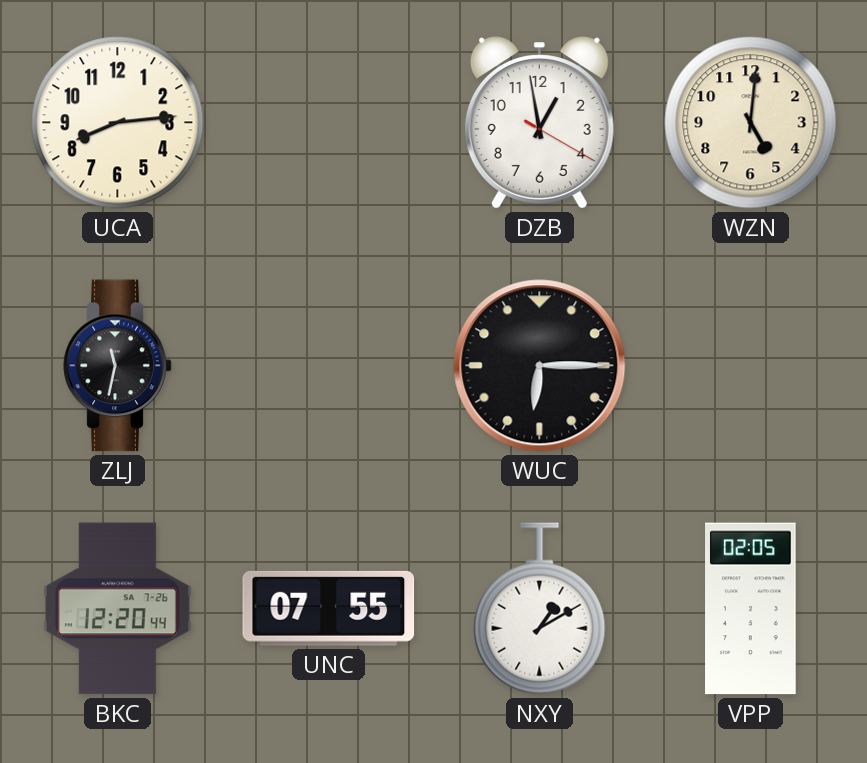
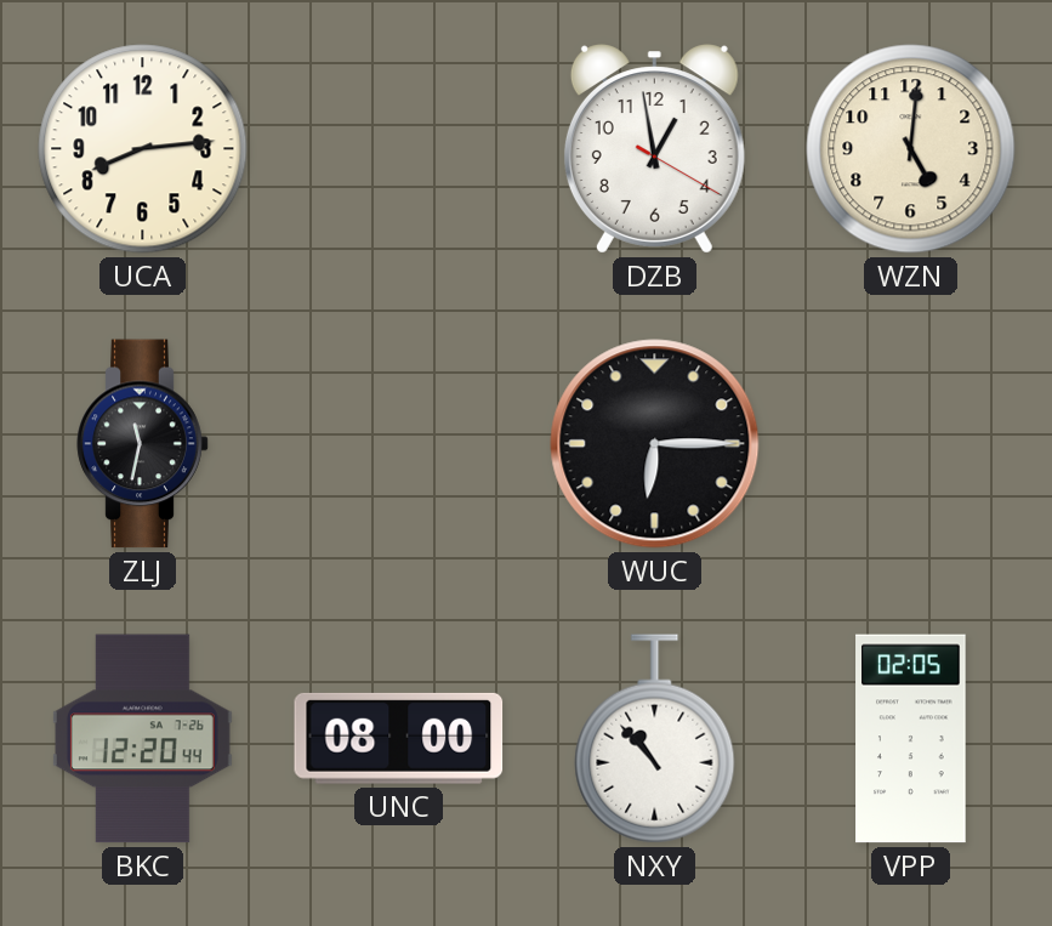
UNC: 07:55 -> 08:00 (399, 738)
NXY: 1:10 -> 10:53 (655, 739)
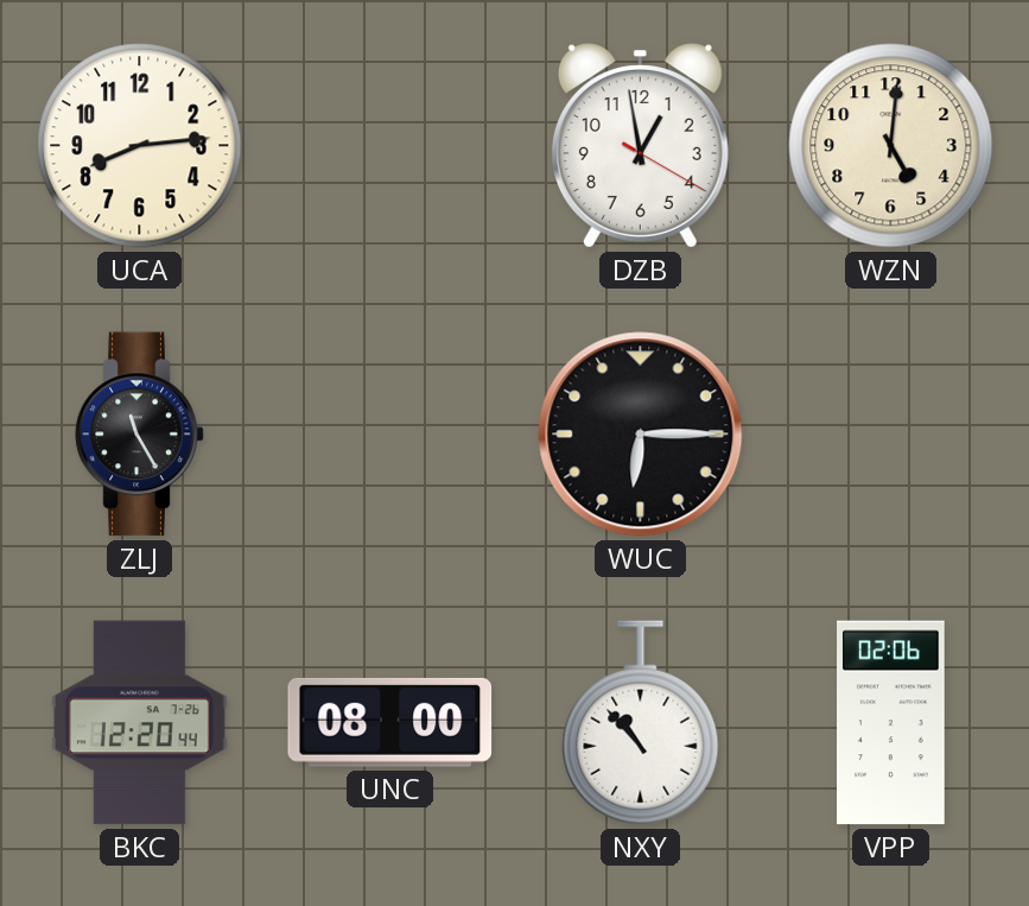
ZLJ: 11:32 -> 11:25 (140, 435)
VPP: 02:05 -> 02:06 (891, 723)
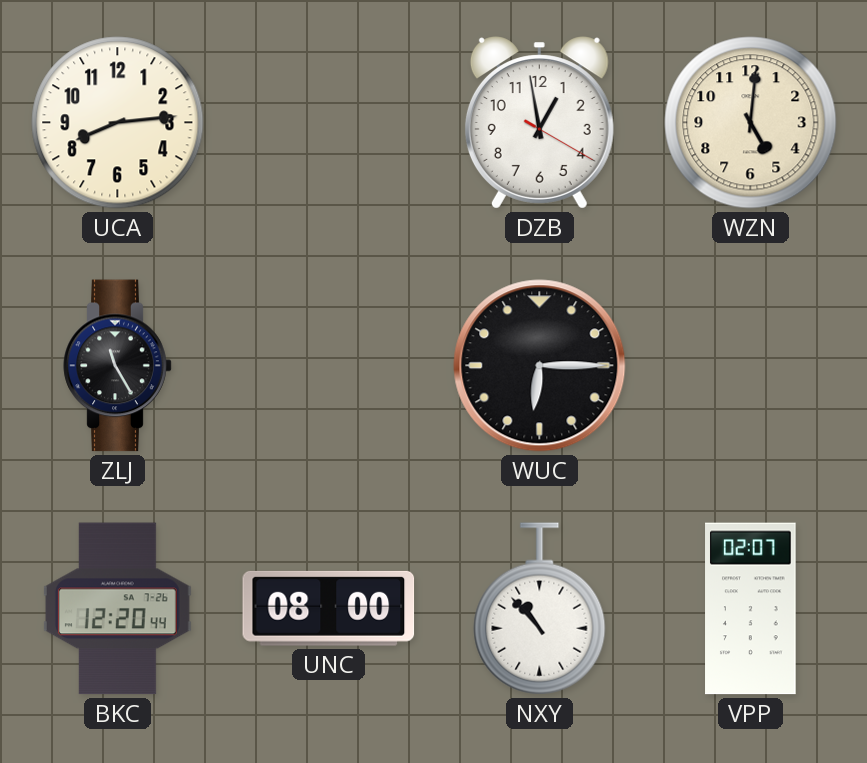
VPP: 02:06 -> 02:07 (751, 609)
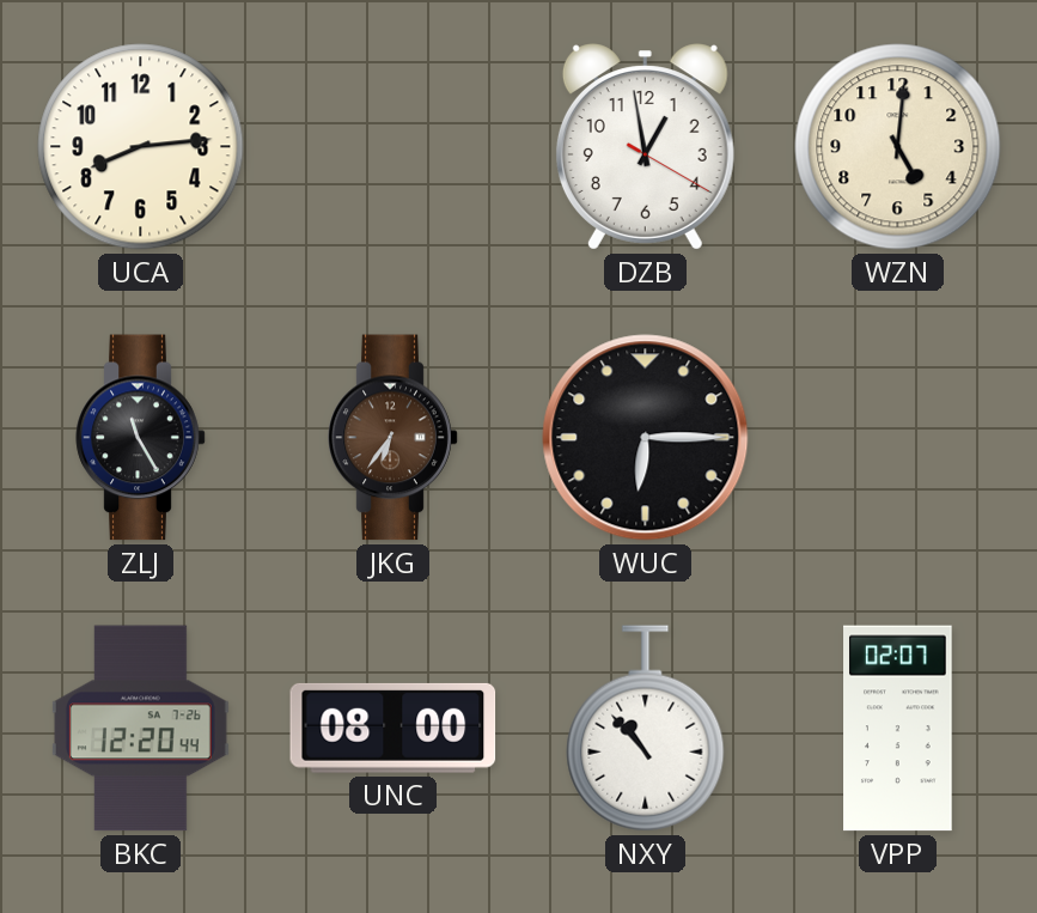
JKG: none -> 6:36 (394, 438)
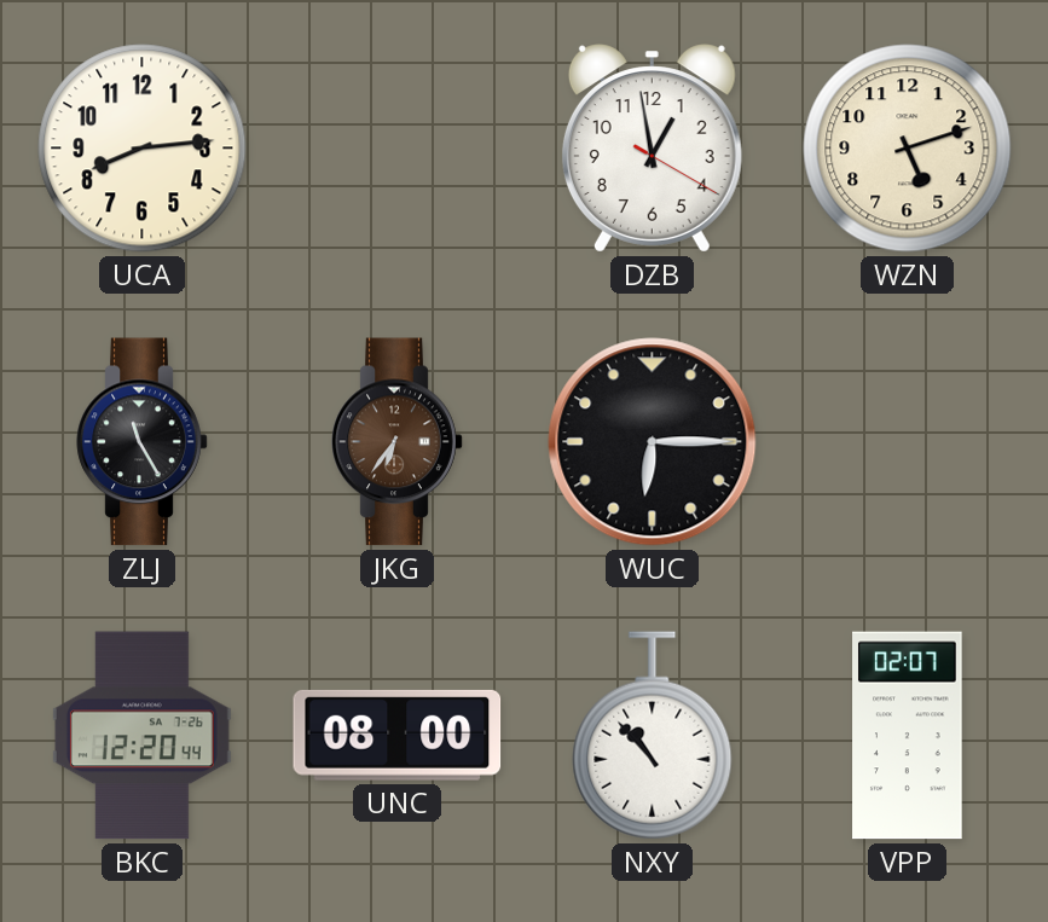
WZN: 5:01 -> 5:12 (908, 149)
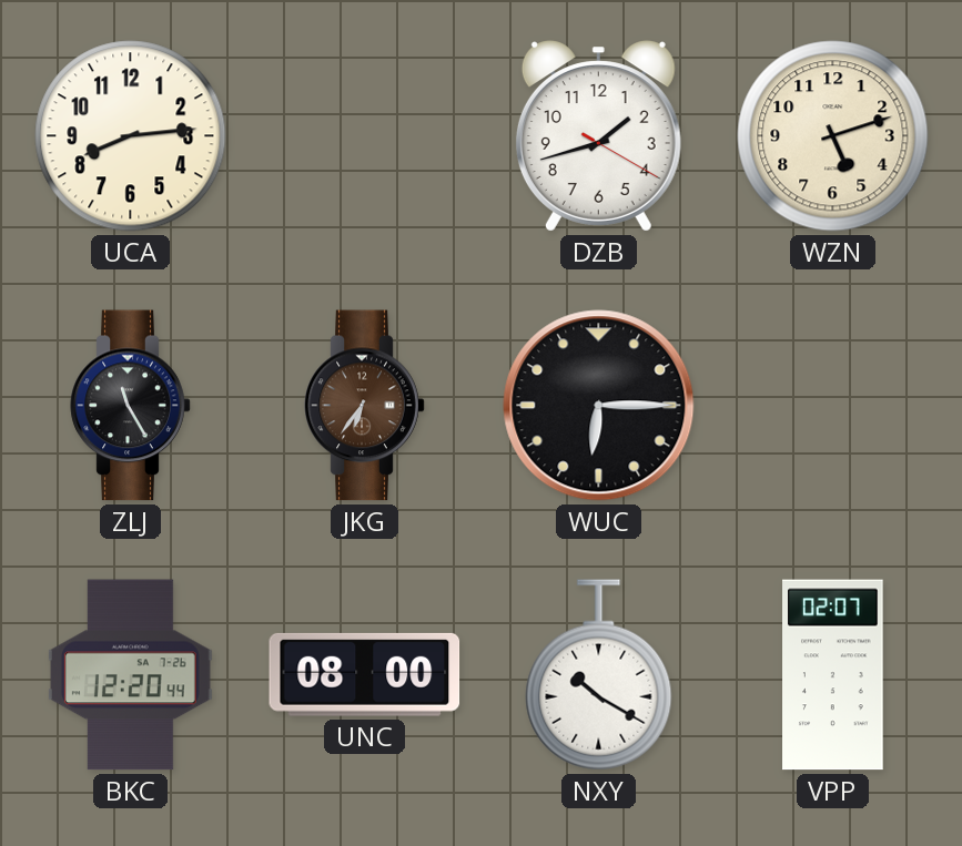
DZB: 12:58 -> 1:42 (598, 136)
NXY: 10:53 -> 10:20 (599, 675)
